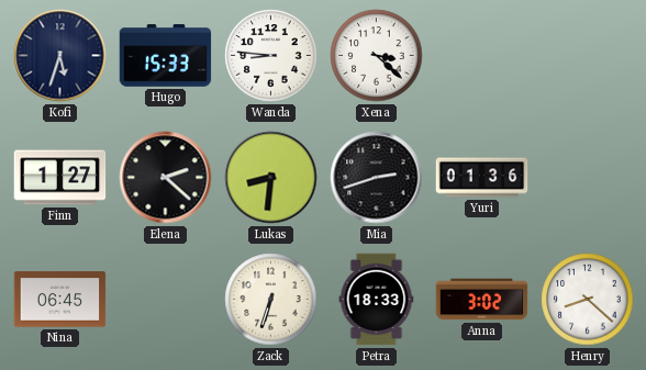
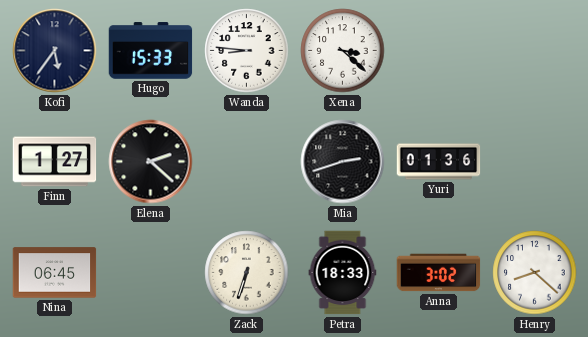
Kofi: 5:33 -> 5:36 (55, 51)
Lukas: 8:31 -> none (271, 178)
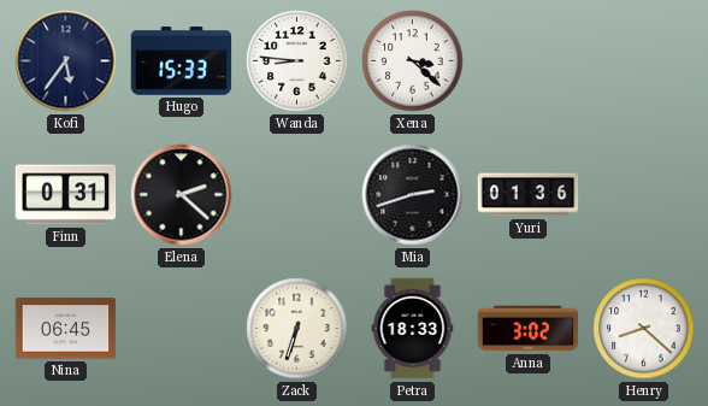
Finn: 1:27 -> 0:31 (66, 195)
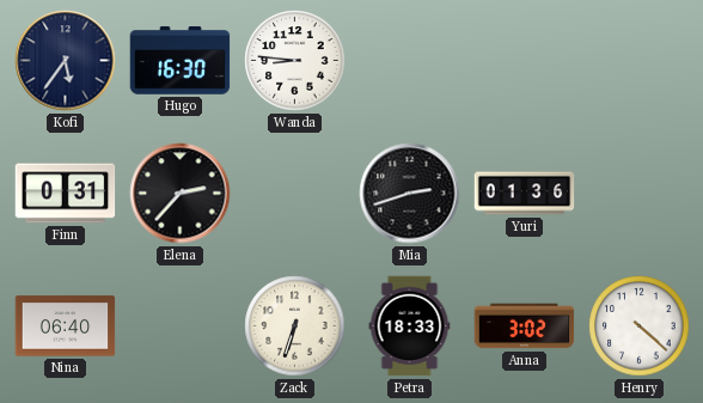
Hugo: 15:33 -> 16:30 (181, 61)
Xena: 3:22 -> none (413, 61)
Elena: 2:22 -> 2:37 (181, 194)
Nina: 06:45 -> 06:40 (66, 326)
Henry: 8:22 -> 4:22 (640, 326)
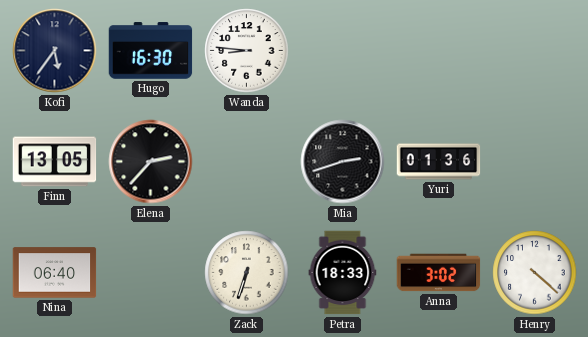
Finn: 0:31 -> 13:05 (55, 162)
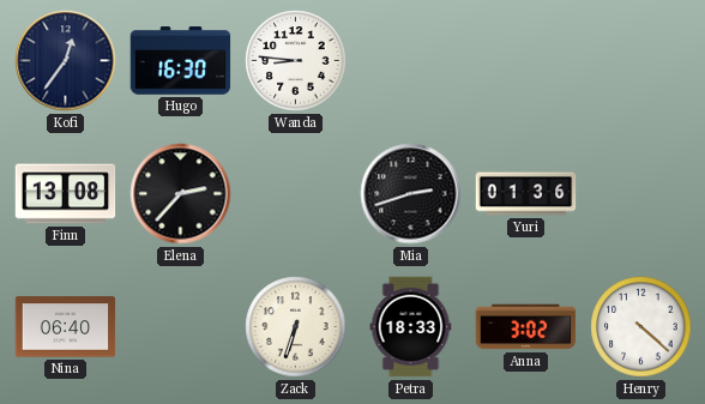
Kofi: 5:36 -> 12:36 (66, 61)
Finn: 13:05 -> 13:08 (66, 194)
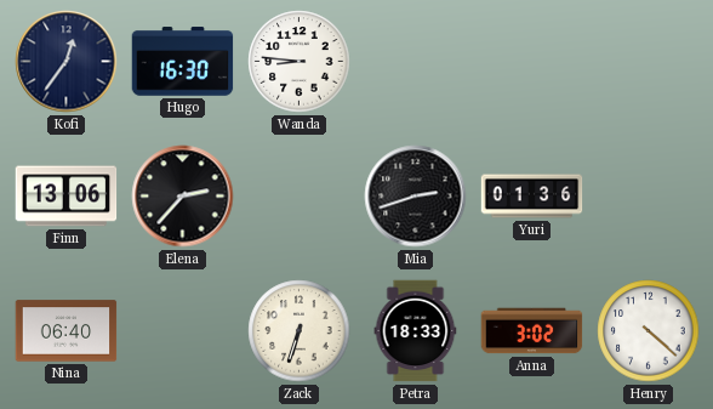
Finn: 13:08 -> 13:06 (67, 197)
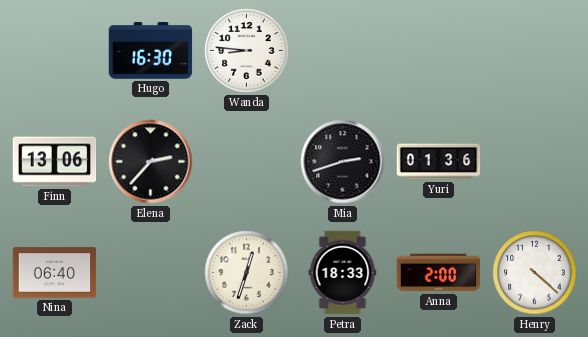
Kofi: 12:36 -> none (67, 62)
Zack: 6:33 -> 12:33 (247, 273)
Anna: 3:02 -> 2:00 (439, 273)
